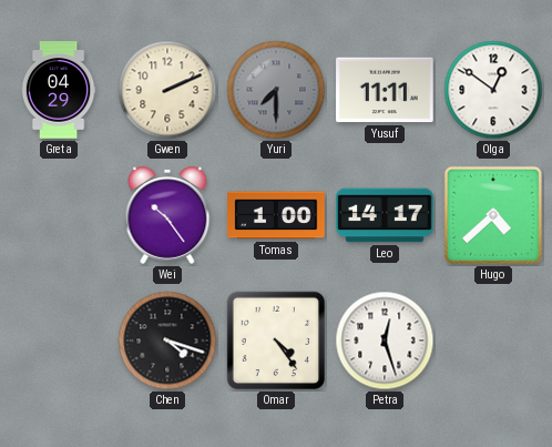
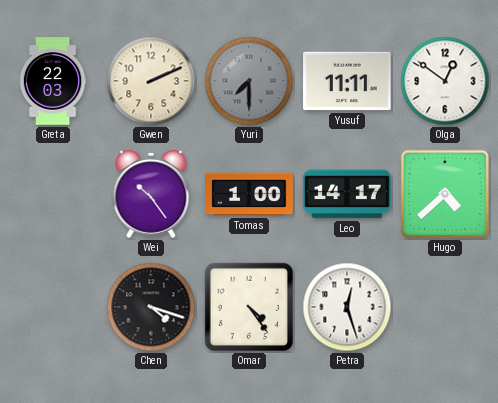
Greta: 04:29 -> 22:03 (53, 81)
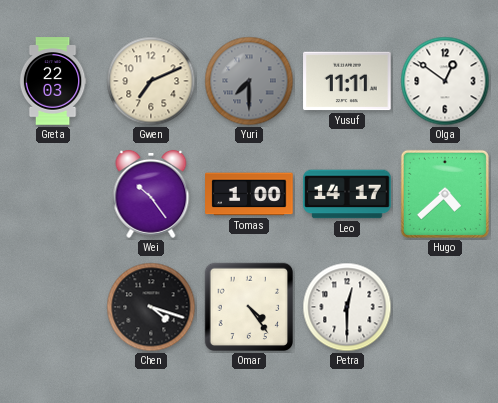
Gwen: 2:11 -> 7:11 (151, 81)
Petra: 12:27 -> 12:30 (347, 307)
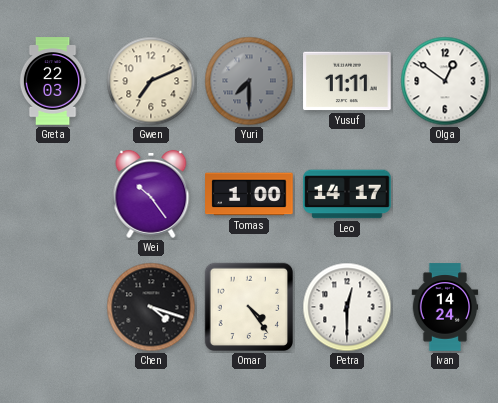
Hugo: 4:38 -> none (445, 194)
Ivan: none -> 14:24 (445, 307)
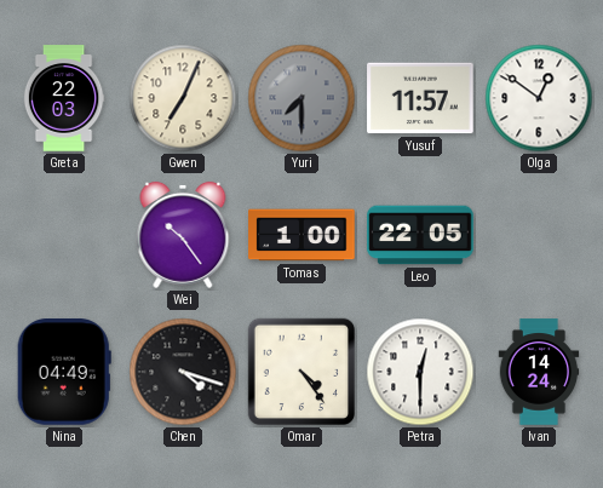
Gwen: 7:11 -> 7:04 (183, 98)
Yusuf: 11:11 -> 11:57 (420, 98)
Leo: 14:17 -> 22:05 (420, 235)
Nina: none -> 04:49 (64, 372)
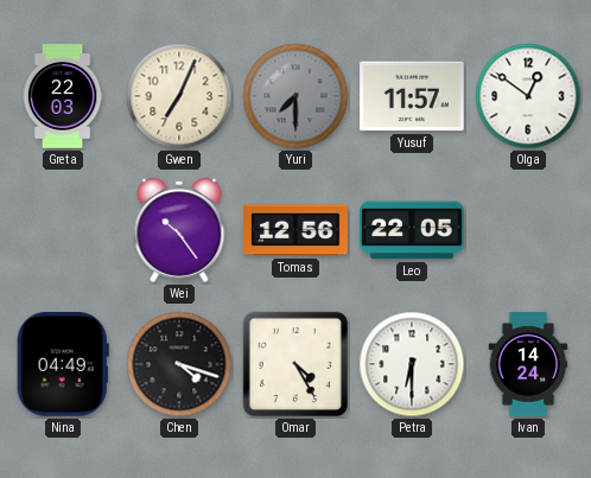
Tomas: 1:00 -> 12:56 (295, 230)
Omar: 4:24 -> 4:25 (295, 364)
Petra: 12:30 -> 6:30 (412, 364)
